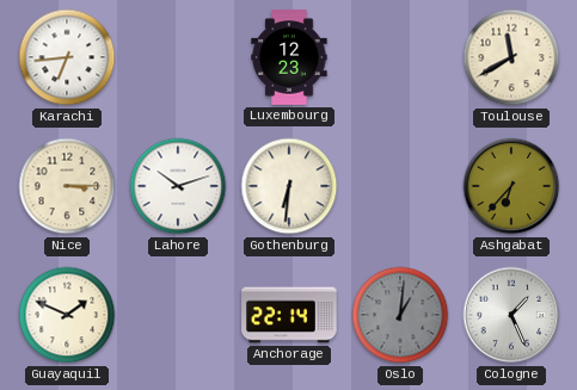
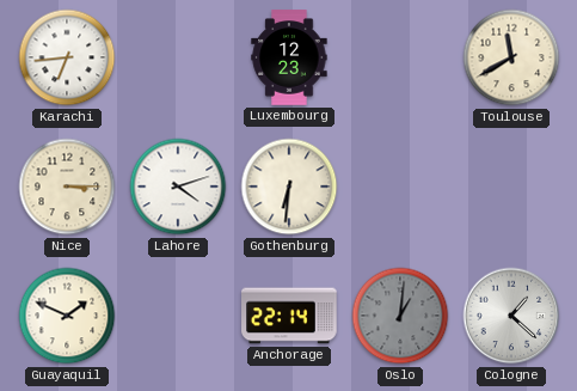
Lahore: 10:12 -> 4:12 (178, 187)
Ashgabat: 6:37 -> none (511, 186)
Cologne: 1:26 -> 1:22 (511, 316)
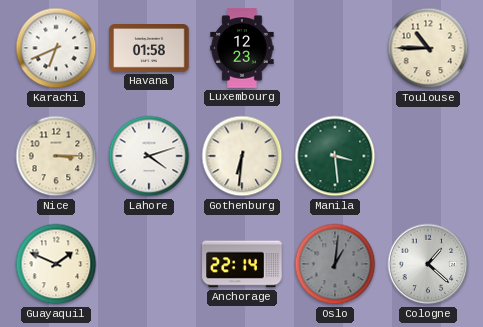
Karachi: 6:44 -> 6:41 (56, 48)
Havana: none -> 01:58 (149, 49)
Toulouse: 11:40 -> 10:45 (428, 48)
Manila: none -> 3:29 (335, 156)
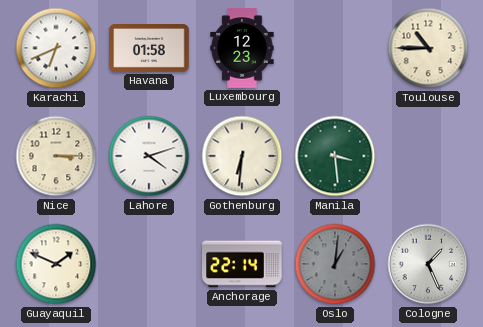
Cologne: 1:22 -> 1:26 (428, 264)
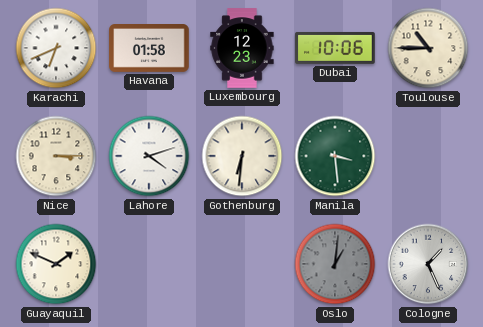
Dubai: none -> 10:06 (335, 48)
Anchorage: 22:14 -> none (242, 264)
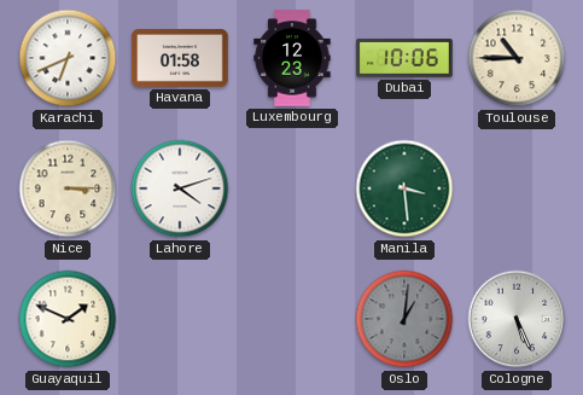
Gothenburg: 6:31 -> none (242, 156)
Cologne: 1:26 -> 5:26 (517, 319)
